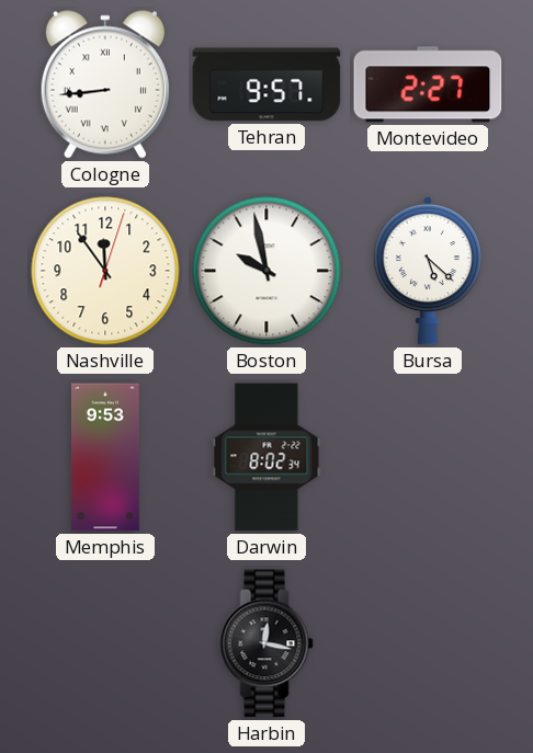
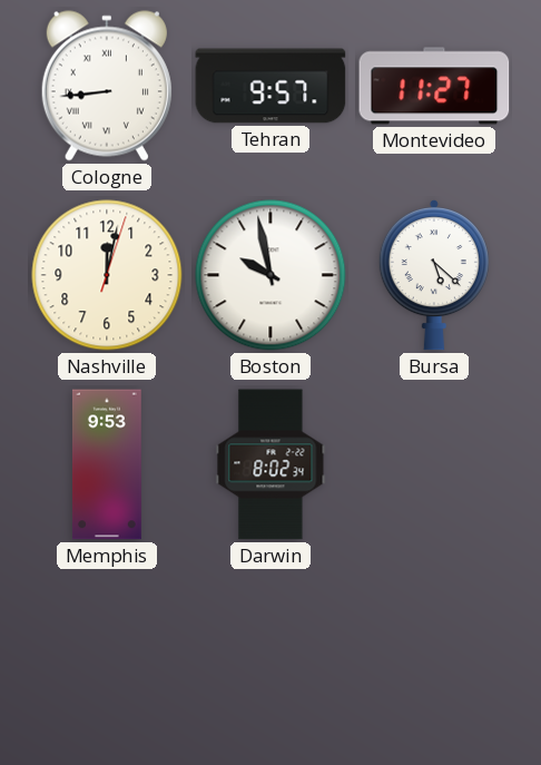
Montevideo: 2:27 -> 11:27 (434, 86)
Nashville: 11:54 -> 12:02 (107, 275)
Harbin: 12:17 -> none (266, 643)
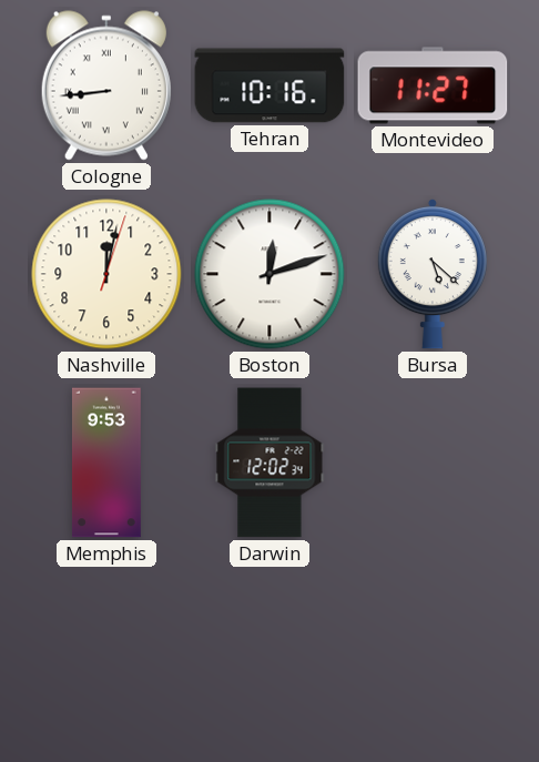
Tehran: 9:57 -> 10:16 (269, 85)
Boston: 9:58 -> 12:12 (269, 274)
Darwin: 8:02 -> 12:02 (269, 463)
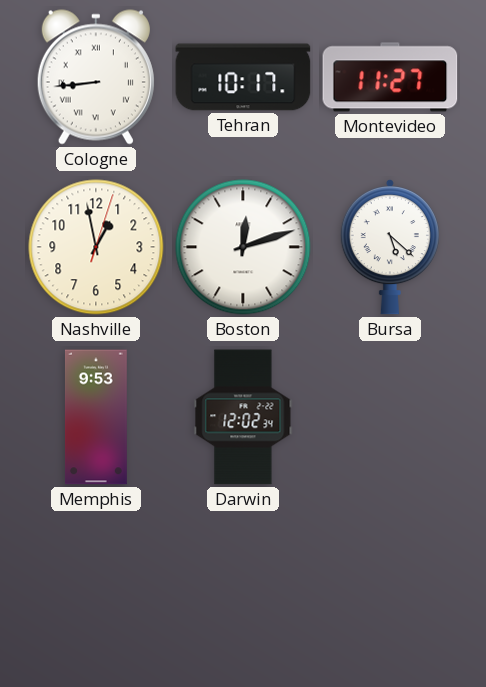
Tehran: 10:16 -> 10:17 (243, 77)
Nashville: 12:02 -> 12:58 (96, 247)
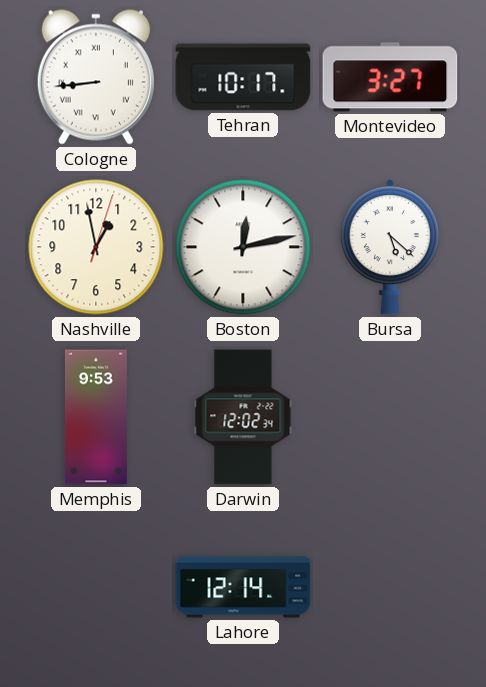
Montevideo: 11:27 -> 3:27 (390, 77)
Boston: 12:12 -> 12:13 (243, 247)
Lahore: none -> 12:14 (243, 587)
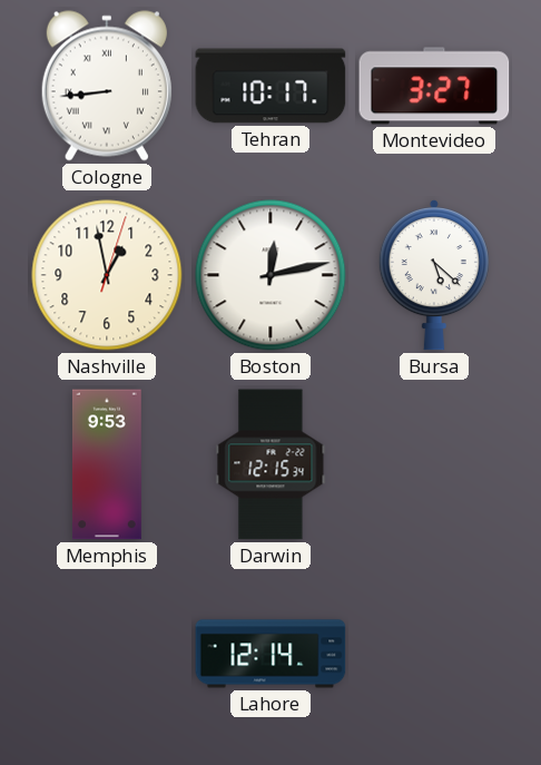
Darwin: 12:02 -> 12:15 (270, 464)
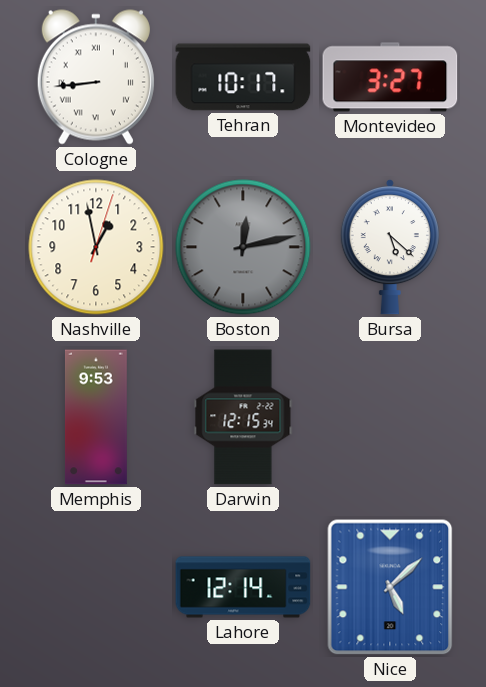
Boston dial: white -> grey (243, 247)
Nice: none -> 5:08 (390, 587)
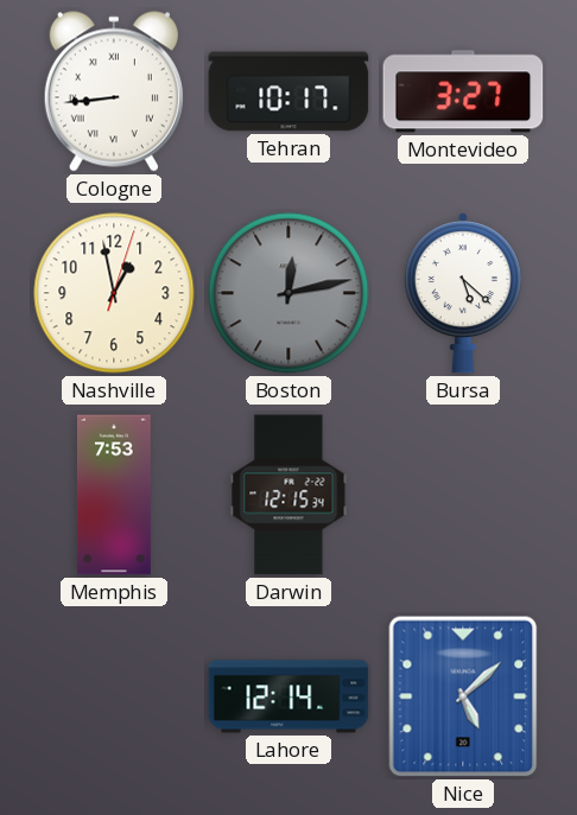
Memphis: 9:53 -> 7:53 (114, 495)
